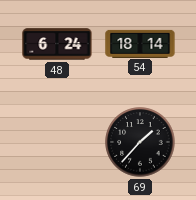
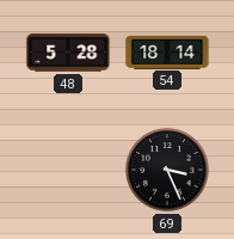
48: 6:24 -> 5:28 (68, 53)
69: 1:37 -> 3:26 (167, 170)
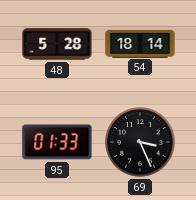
95: none -> 01:33 (57, 142)
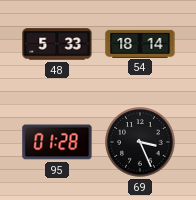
48: 5:28 -> 5:33 (57, 44)
95: 01:33 -> 01:28 (57, 142)
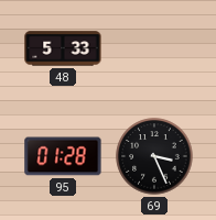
54: 18:14 -> none (140, 43)
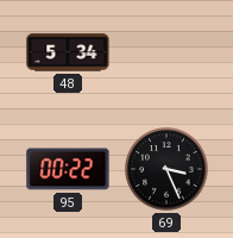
48: 5:33 -> 5:34 (68, 52)
95: 01:28 -> 00:22 (68, 169)
